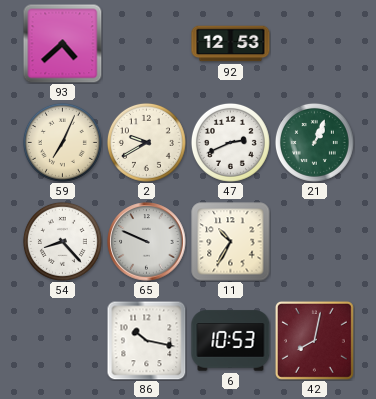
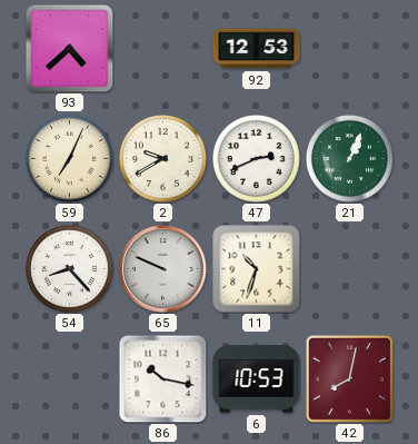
11: 10:35 -> 10:33 (257, 269)
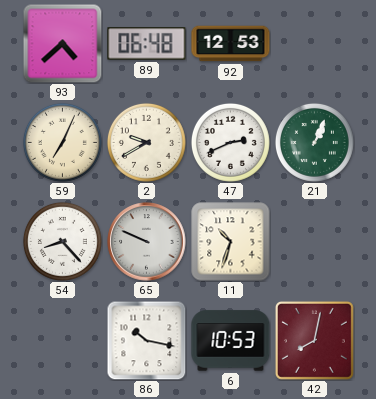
89: none -> 06:48 (147, 44)
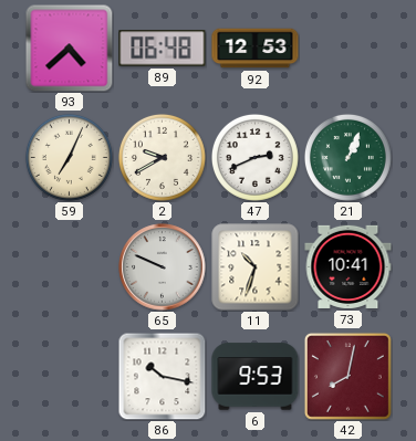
54: 8:23 -> none (62, 241)
73: none -> 10:41 (349, 266)
6: 10:53 -> 9:53 (256, 377)
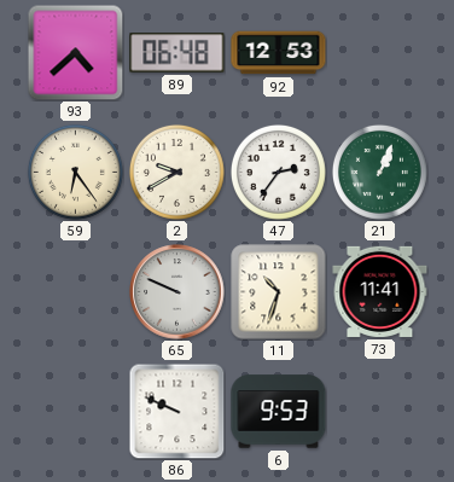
59: 7:04 -> 6:24 (75, 172)
47: 2:41 -> 2:36 (278, 172)
73: 10:41 -> 11:41 (380, 291)
86: 10:17 -> 9:49 (176, 411)
42: 8:02 -> none (347, 376)
